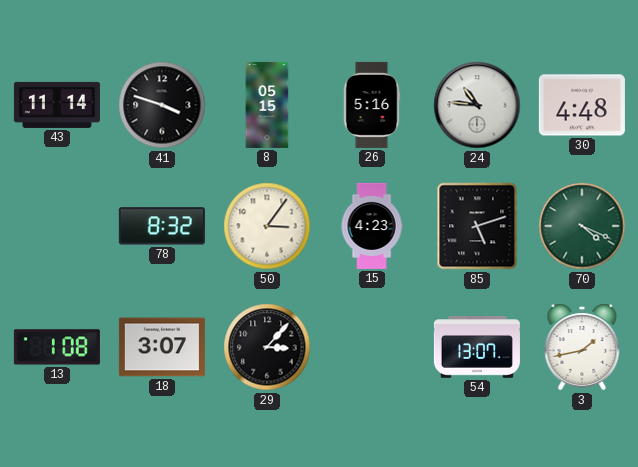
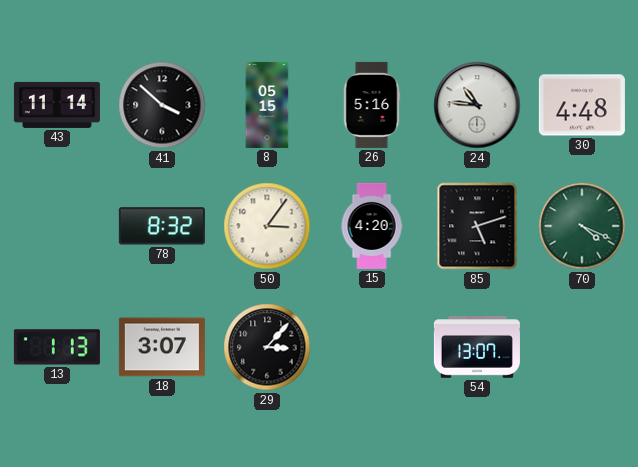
41: 3:48 -> 3:52 (162, 105)
15: 4:23 -> 4:20 (372, 226)
13: 1:08 -> 1:13 (57, 347)
3: 1:43 -> none (582, 347)
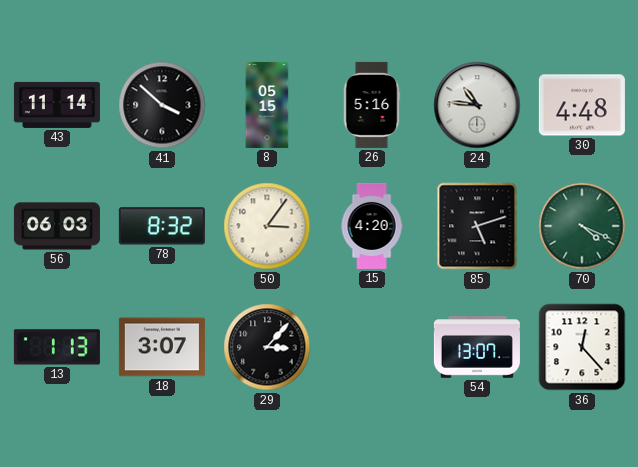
56: none -> 06:03 (57, 226)
36: none -> 12:23 (582, 347)
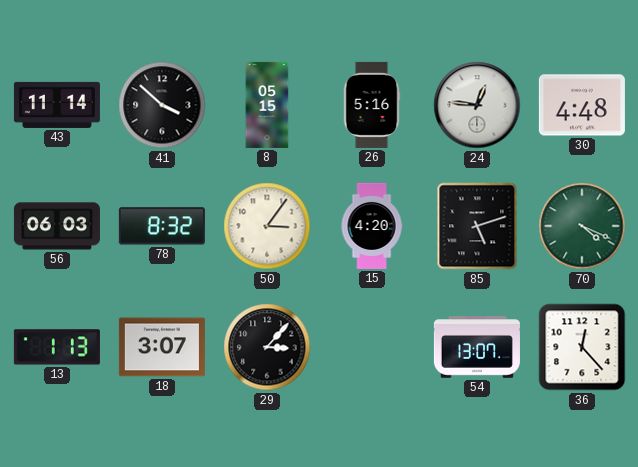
24: 10:46 -> 12:46 (477, 105)
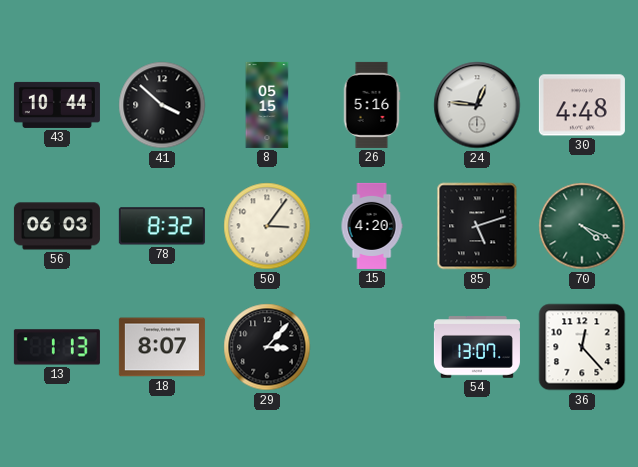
43: 11:14 -> 10:44 (57, 105)
18: 3:07 -> 8:07 (162, 347)
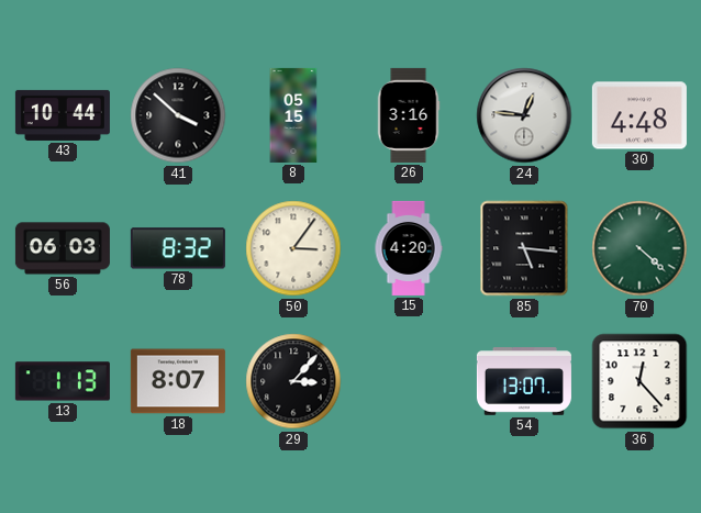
26: 5:16 -> 3:16 (409, 115)
85: 5:12 -> 5:16 (524, 248)
70: 4:19 -> 4:22 (639, 248)
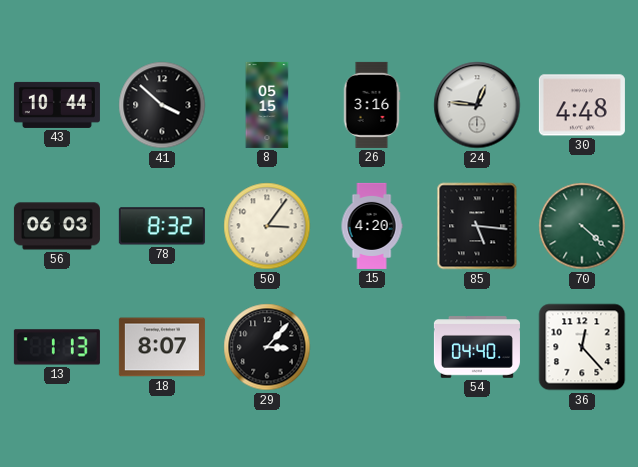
54: 13:07 -> 04:40 (477, 347)
